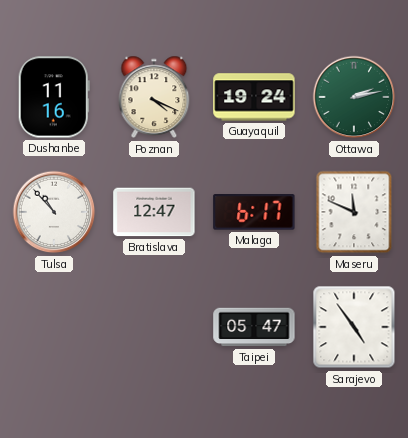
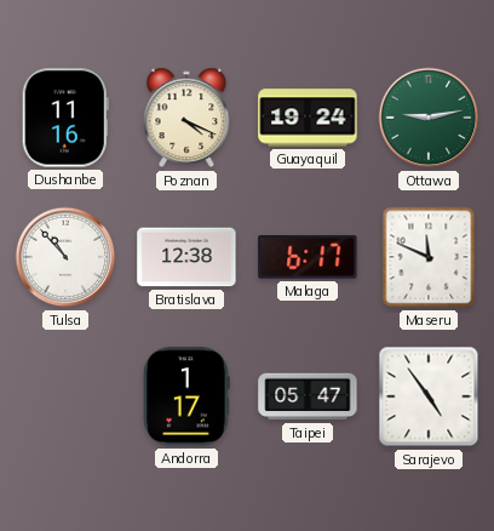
Ottawa: 2:13 -> 9:13 (429, 118)
Bratislava: 12:47 -> 12:38 (186, 257)
Andorra: none -> 1:17 (186, 396)
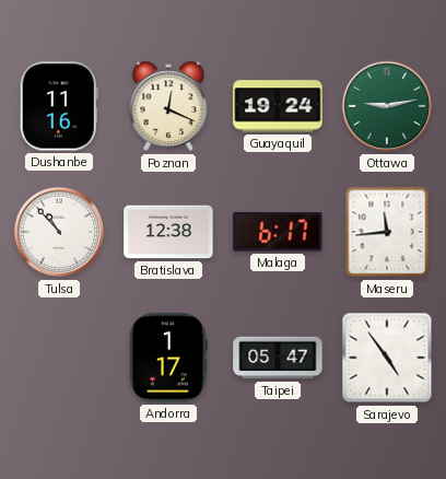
Poznan: 4:19 -> 12:19 (168, 106)
Maseru: 11:49 -> 11:44 (387, 232)
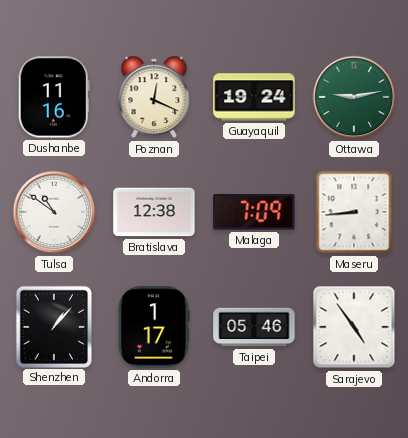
Tulsa: 10:53 -> 10:51 (54, 212)
Malaga: 6:17 -> 7:09 (254, 212)
Maseru: 11:44 -> 8:44 (354, 212)
Shenzhen: none -> 1:07 (53, 326)
Taipei: 05:47 -> 05:46 (254, 327)
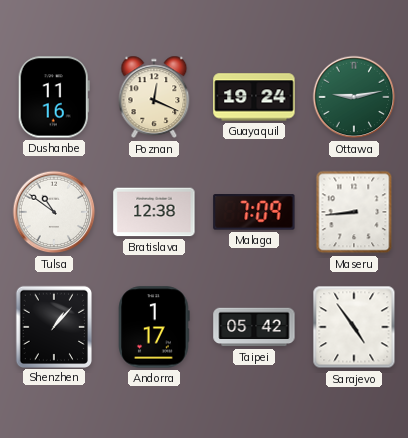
Taipei: 05:46 -> 05:42 (254, 327)
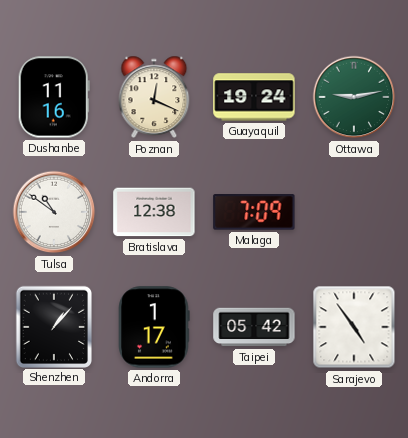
Maseru: 8:44 -> none (354, 212)
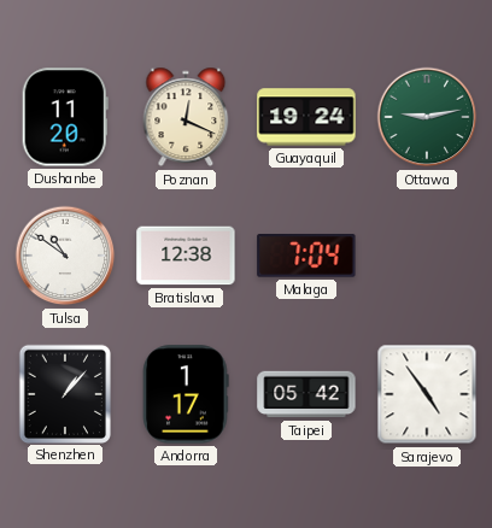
Dushanbe: 11:16 -> 11:20 (65, 117)
Malaga: 7:09 -> 7:04 (306, 256)
